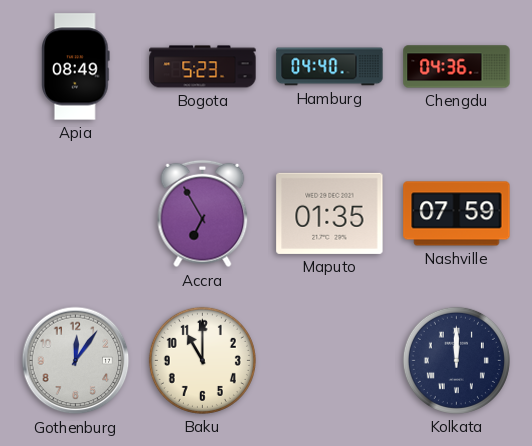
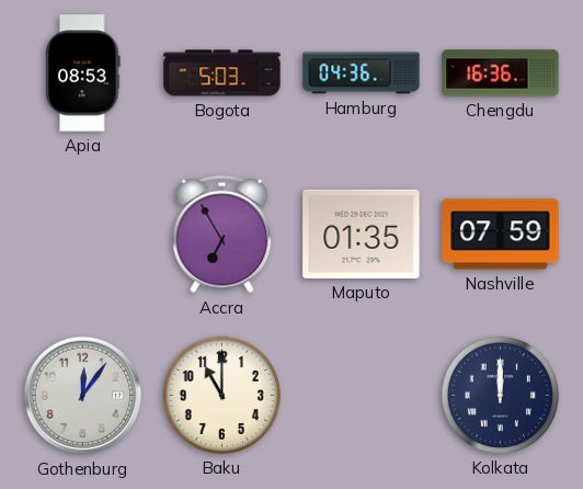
Apia: 08:49 -> 08:53 (83, 73)
Bogota: 5:23 -> 5:03 (222, 73)
Hamburg: 04:40 -> 04:36 (362, 73)
Chengdu: 04:36 -> 16:36 (501, 73)
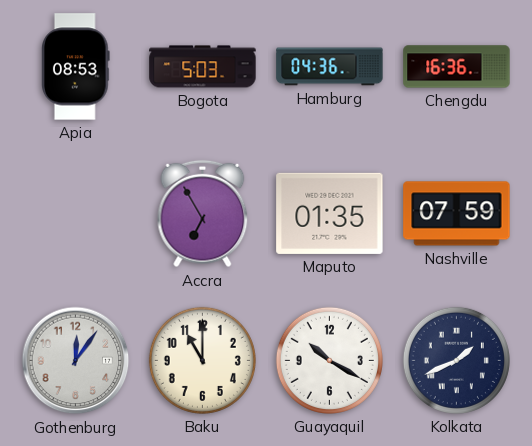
Guayaquil: none -> 10:20 (329, 360)
Kolkata: 12:00 -> 1:41 (456, 360)
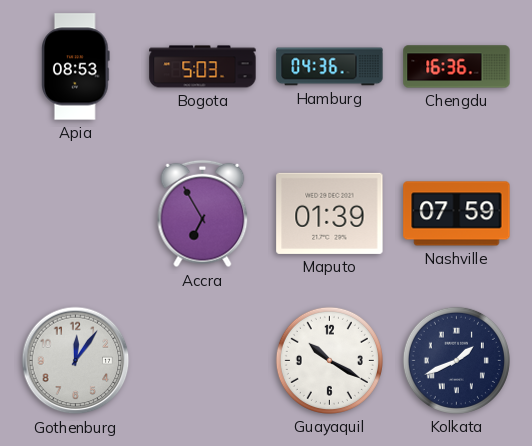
Maputo: 01:35 -> 01:39 (330, 213)
Baku: 11:00 -> none (202, 360)
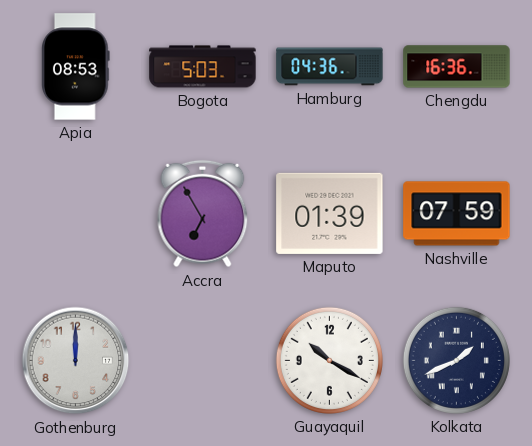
Gothenburg: 12:06 -> 12:00 (76, 361)
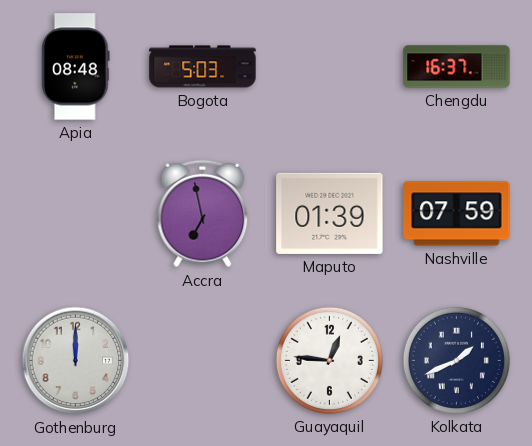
Apia: 08:53 -> 08:48 (76, 67)
Hamburg: 04:36 -> none (330, 67)
Chengdu: 16:36 -> 16:37 (457, 67)
Accra: 6:55 -> 6:58 (203, 214)
Guayaquil: 10:20 -> 12:46 (329, 360)
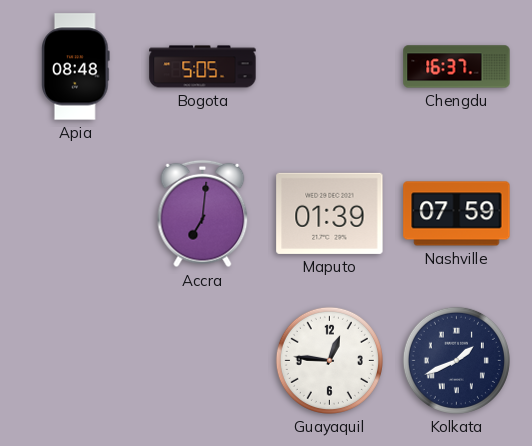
Bogota: 5:03 -> 5:05 (203, 67)
Accra: 6:58 -> 7:01 (203, 214)
Gothenburg: 12:00 -> none (76, 361)
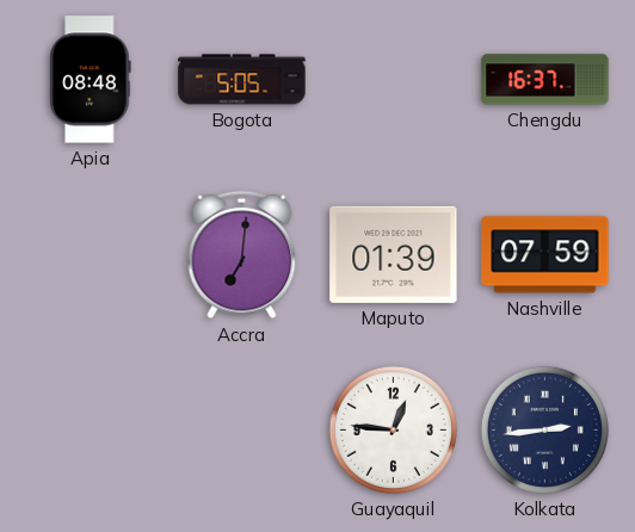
Kolkata: 1:41 -> 2:44 (544, 429)
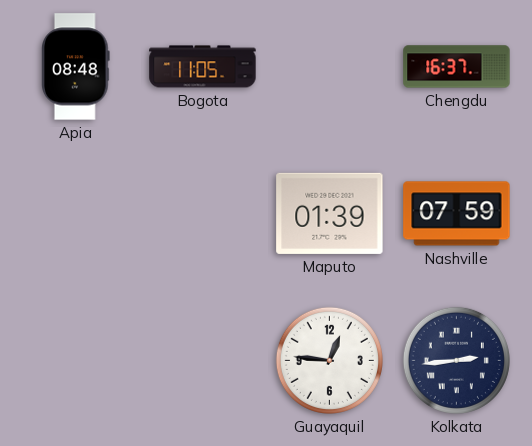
Bogota: 5:05 -> 11:05 (203, 67)
Accra: 7:01 -> none (242, 255)
